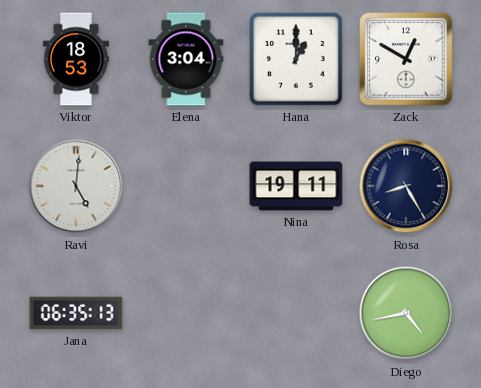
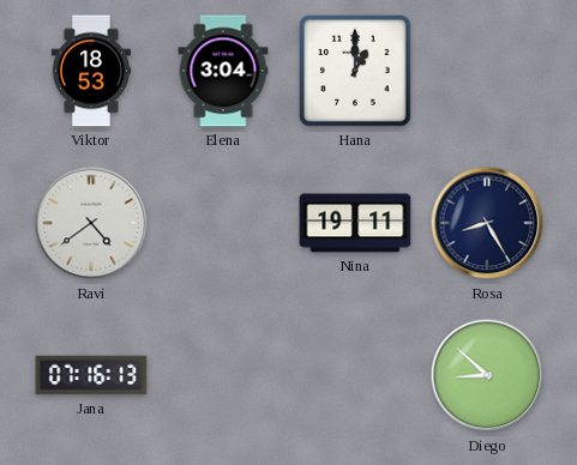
Zack: 12:50 -> none (406, 59)
Ravi: 5:01 -> 4:39 (91, 223)
Jana: 06:35 -> 07:16 (91, 375)
Diego: 4:43 -> 8:52 (487, 375)
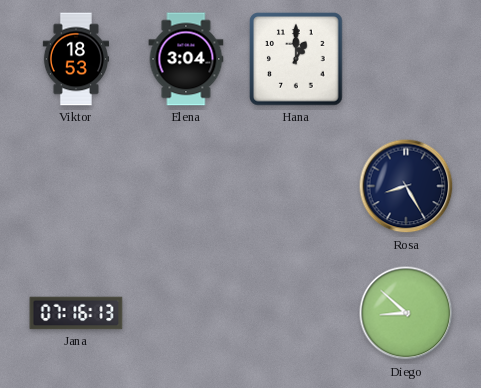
Ravi: 4:39 -> none (91, 223)
Nina: 19:11 -> none (355, 223)
